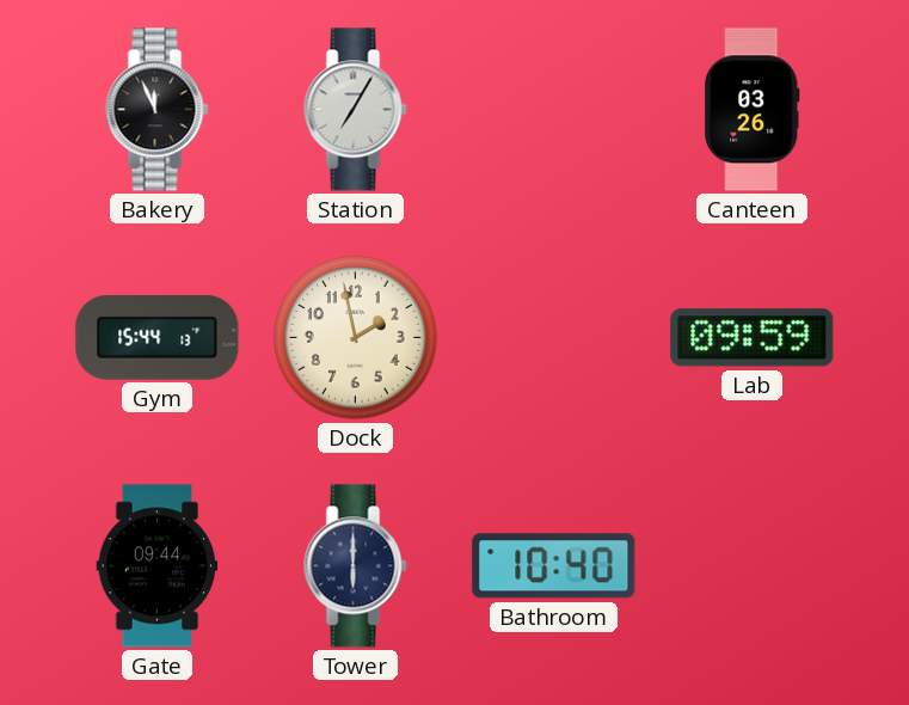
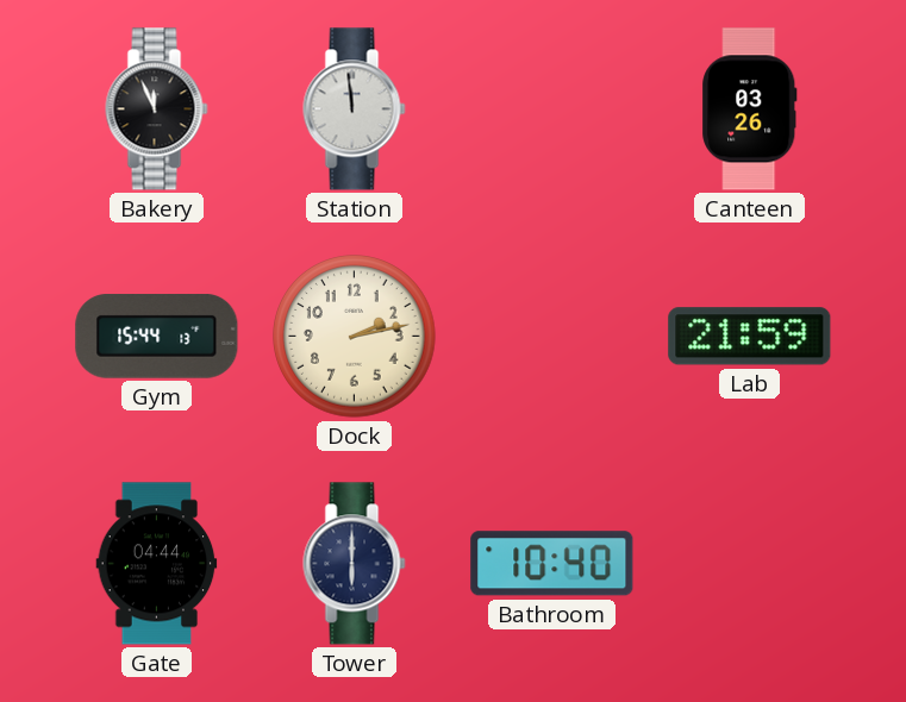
Station: 7:05 -> 11:59 (355, 109)
Dock: 1:58 -> 2:13 (355, 337)
Lab: 09:59 -> 21:59 (750, 337)
Gate: 09:44 -> 04:44 (157, 564)
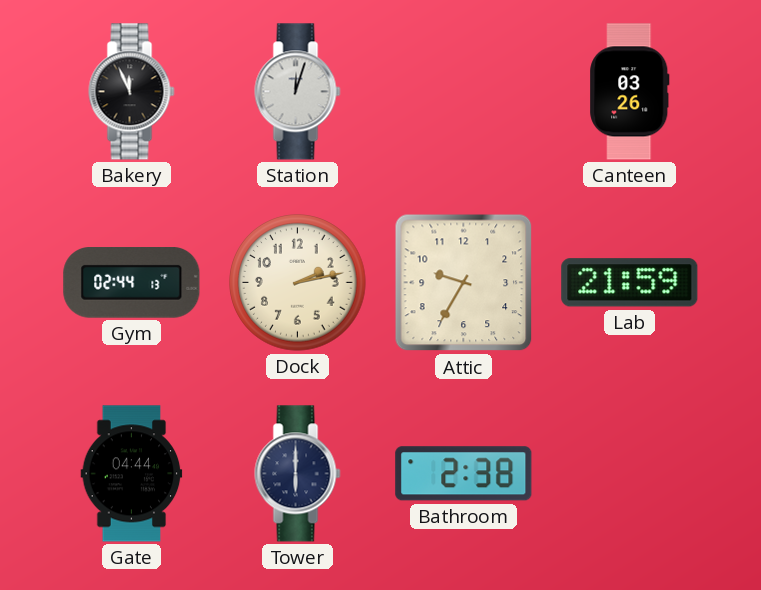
Station: 11:59 -> 12:03 (298, 92)
Gym: 15:44 -> 02:44 (132, 283)
Attic: none -> 9:35 (464, 283)
Bathroom: 10:40 -> 2:38 (464, 474)
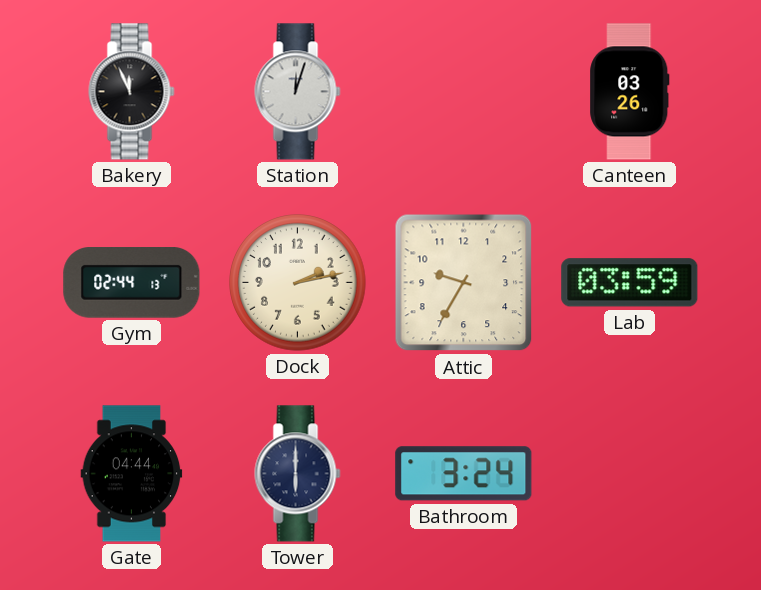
Lab: 21:59 -> 03:59 (630, 283)
Bathroom: 2:38 -> 3:24 (464, 474)
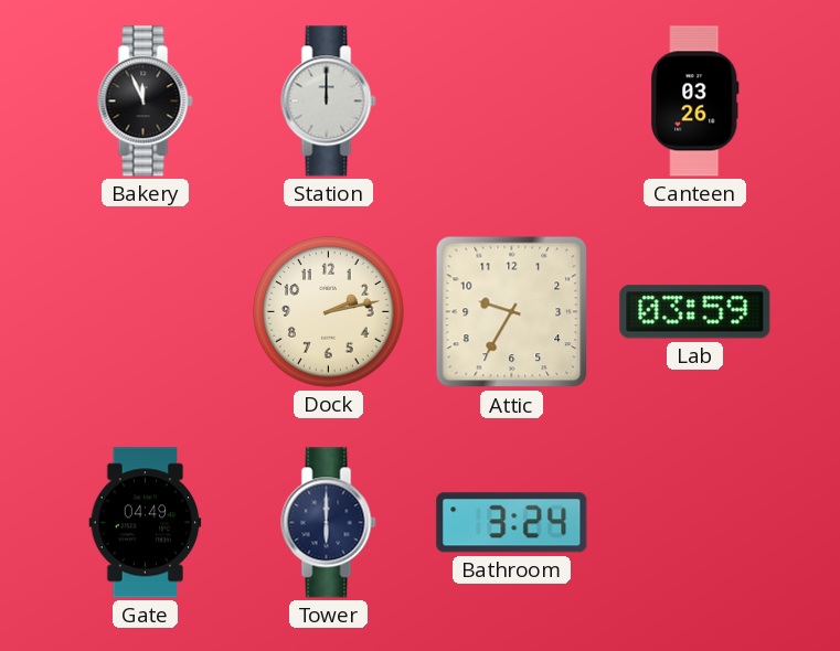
Station: 12:03 -> 12:00 (329, 102)
Gym: 02:44 -> none (132, 283)
Gate: 04:44 -> 04:49 (146, 523)
